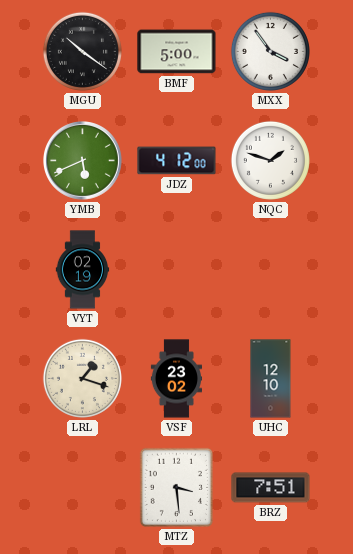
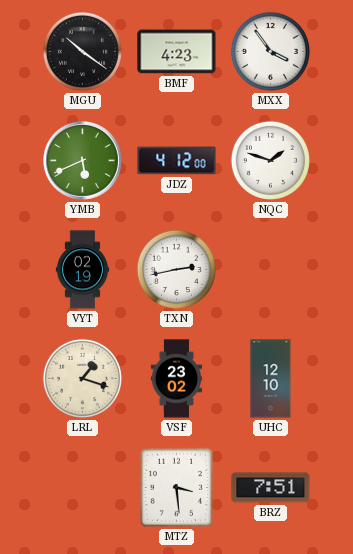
BMF: 5:00 -> 4:23 (177, 52)
TXN: none -> 2:43 (176, 269)
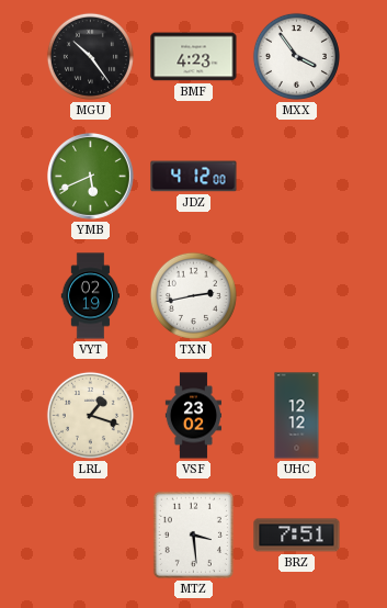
MGU: 10:21 -> 10:24 (90, 56)
NQC: 1:48 -> none (270, 160)
UHC: 12:10 -> 12:12 (297, 416)
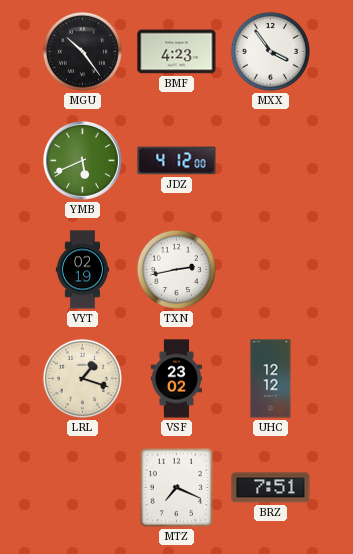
MTZ: 3:29 -> 7:19 (176, 487)
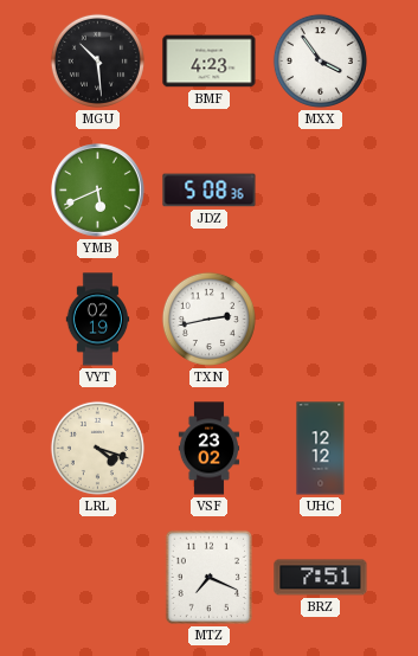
MGU: 10:24 -> 10:29 (97, 60)
JDZ: 4:12 -> 5:08 (210, 191)
LRL: 1:18 -> 4:18 (97, 448)
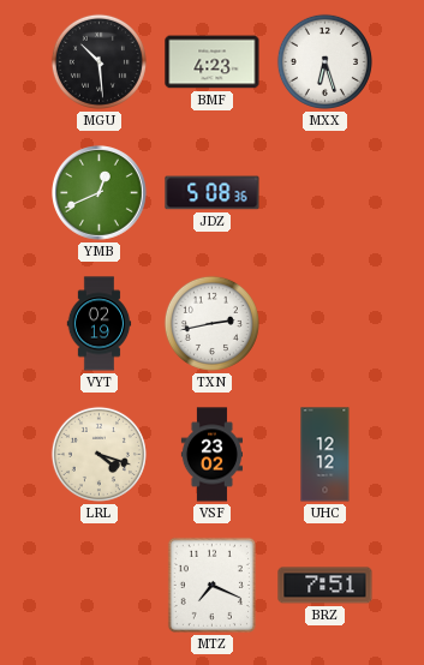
MXX: 3:54 -> 6:27 (324, 61)
YMB: 5:41 -> 12:41 (100, 193)
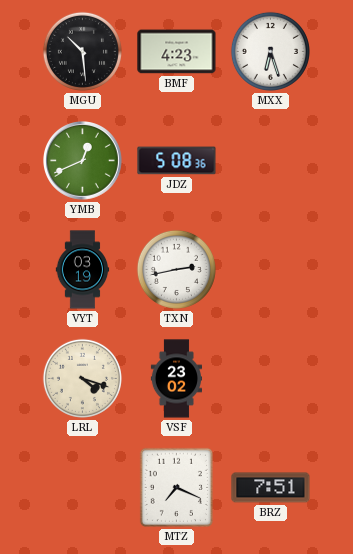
VYT: 02:19 -> 03:19 (83, 270)
UHC: 12:12 -> none (326, 455)
